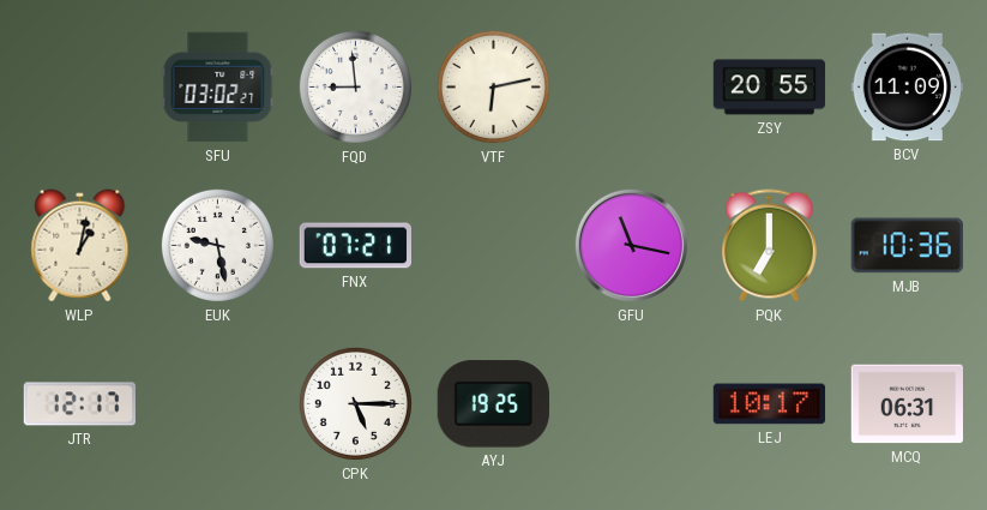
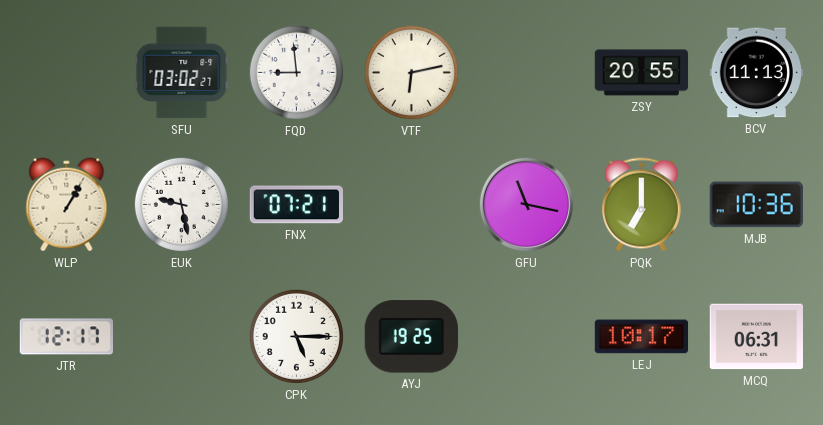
BCV: 11:09 -> 11:13 (756, 73)
WLP: 1:02 -> 1:05 (67, 205)
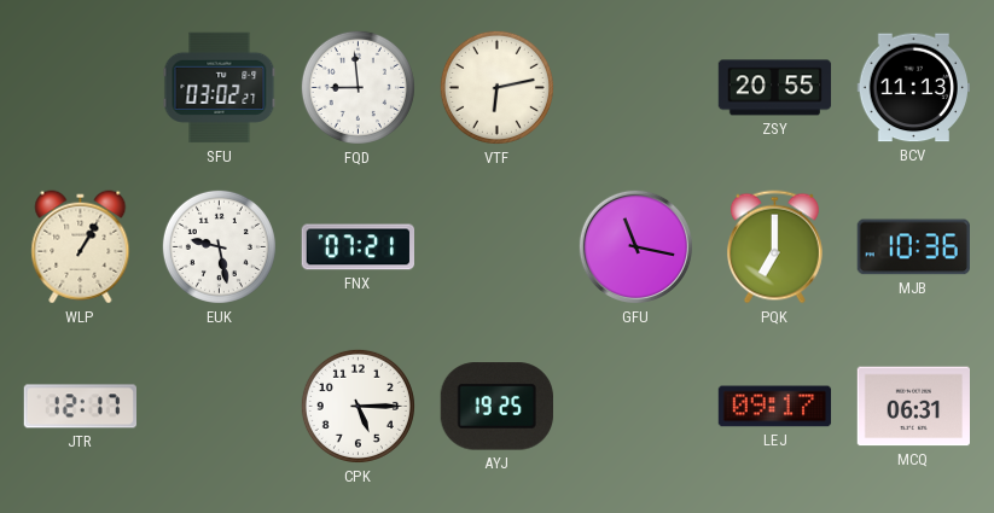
LEJ: 10:17 -> 09:17 (775, 407)
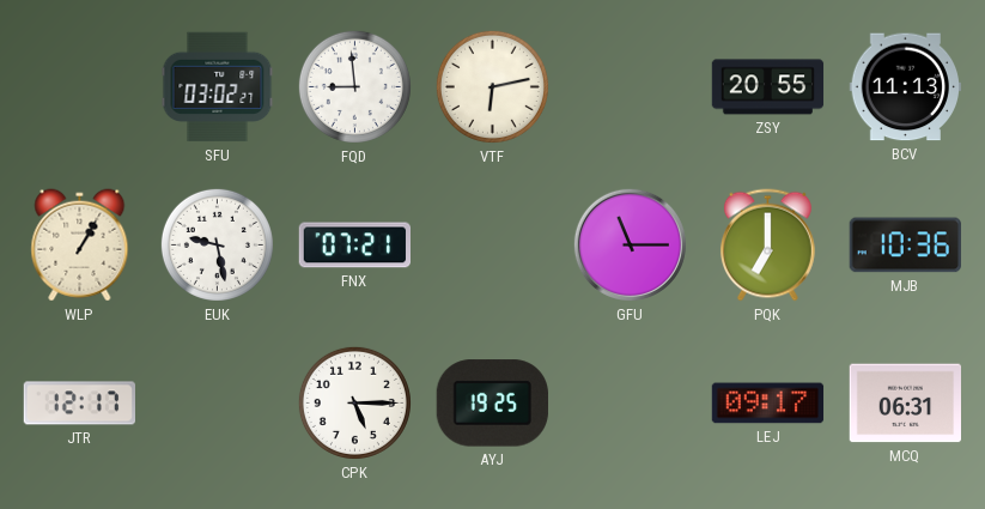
GFU: 11:17 -> 11:15 (630, 244)
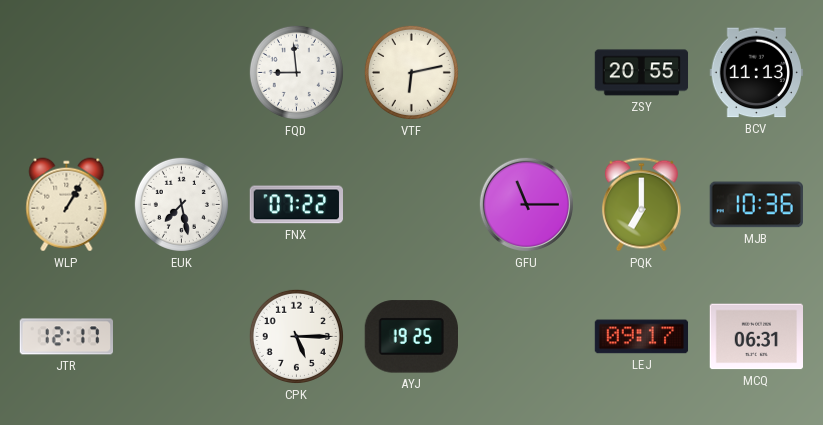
SFU: 03:02 -> none (218, 87)
EUK: 9:28 -> 7:28 (181, 204)
FNX: 07:21 -> 07:22 (296, 205)
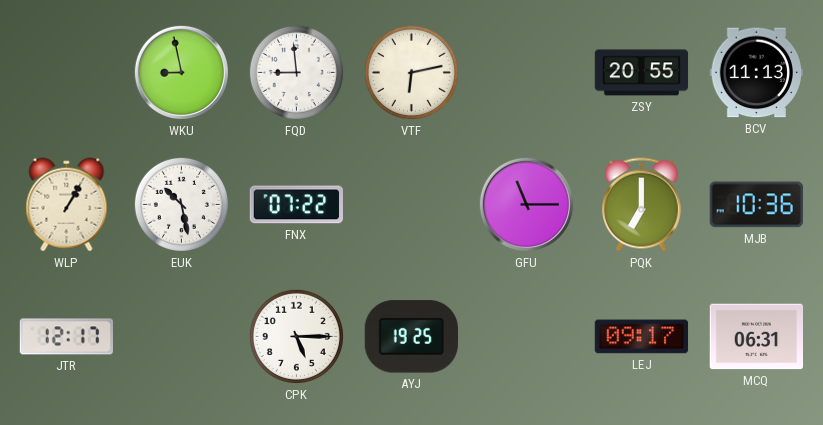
WKU: none -> 8:58 (181, 72)
EUK: 7:28 -> 10:28 (181, 204)
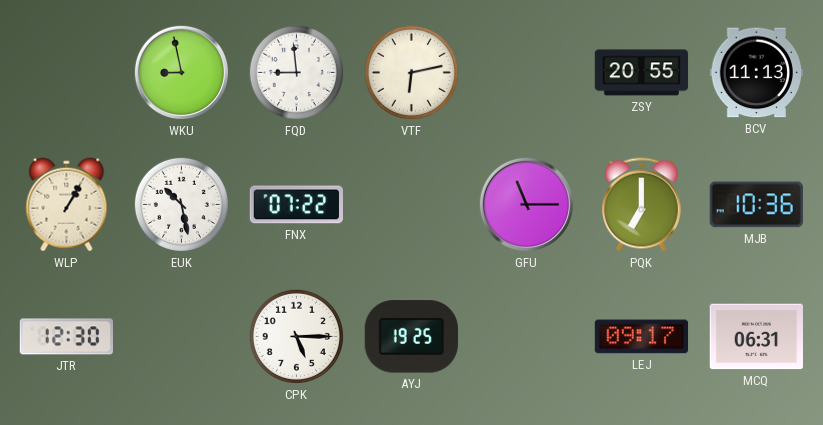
JTR: 12:17 -> 12:30 (66, 337)
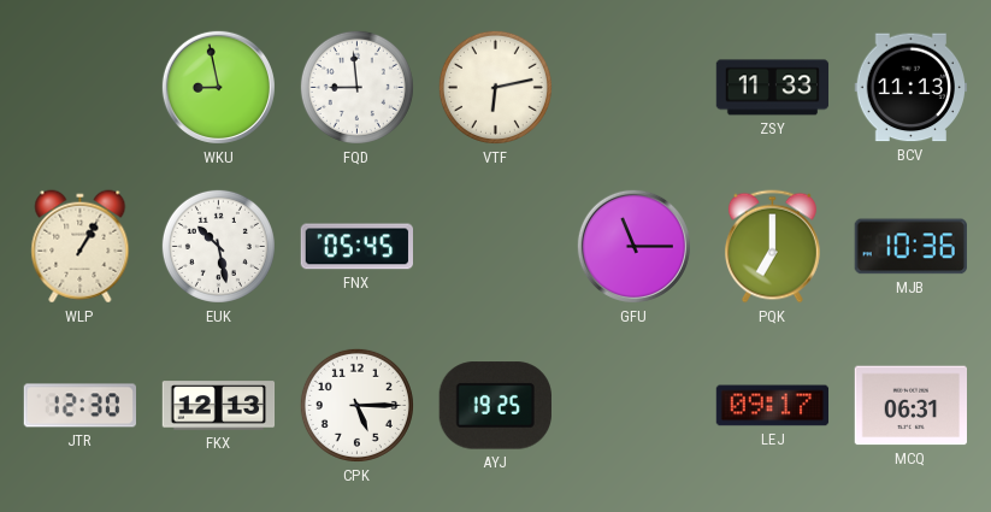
ZSY: 20:55 -> 11:33 (773, 88)
FNX: 07:22 -> 05:45 (356, 247)
FKX: none -> 12:13 (219, 406)
